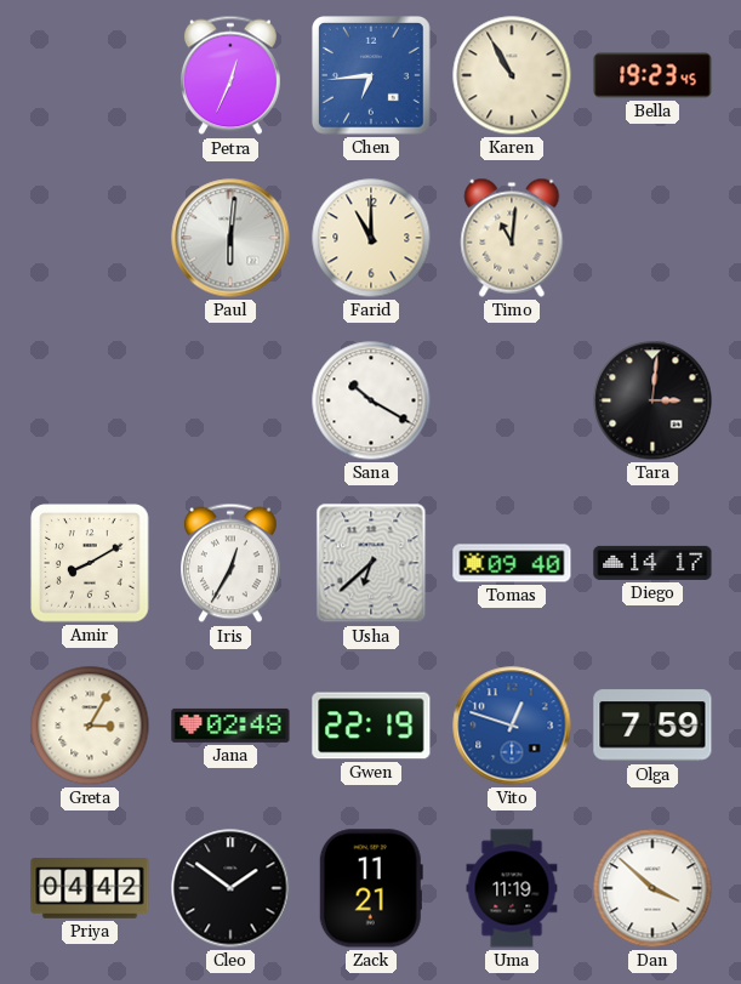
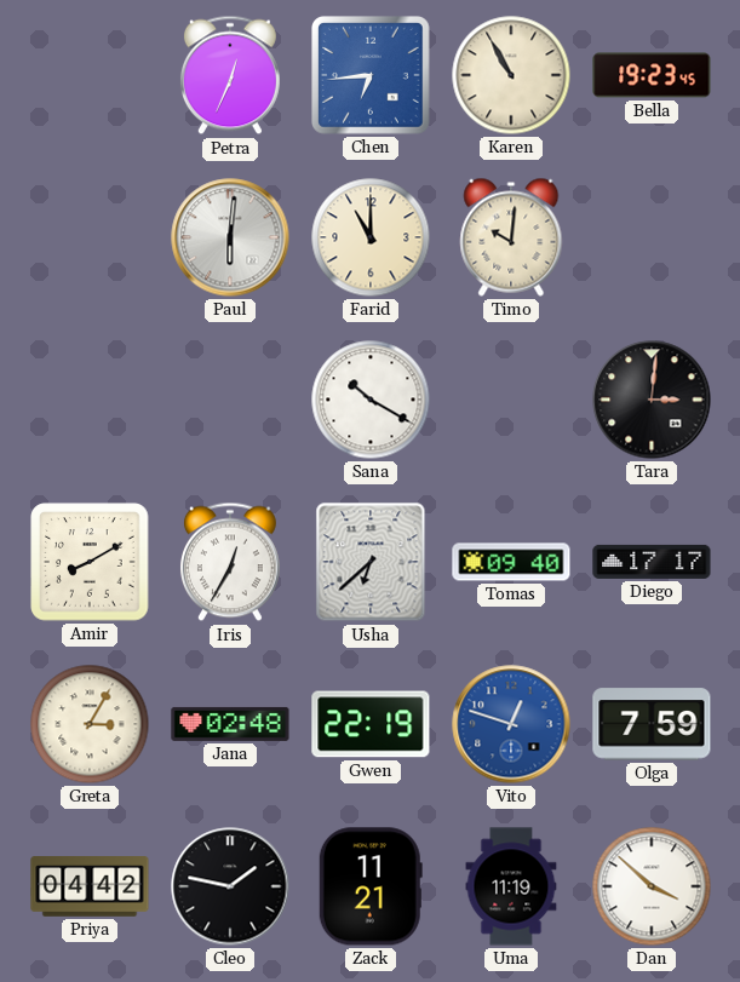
Timo: 11:01 -> 10:01 (511, 237)
Diego: 14:17 -> 17:17 (652, 562)
Cleo: 1:51 -> 1:47 (230, 886)
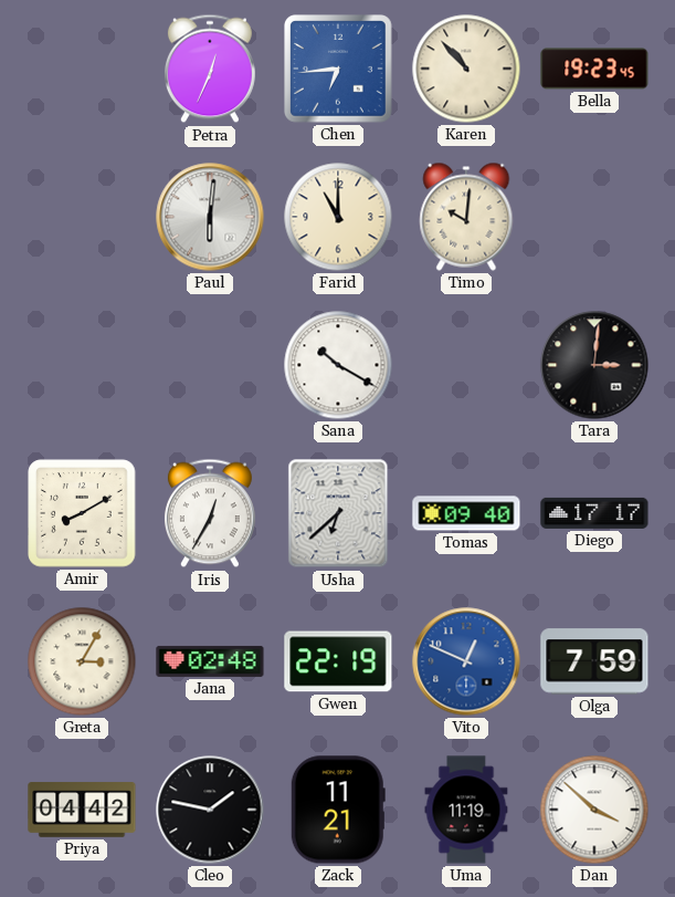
Karen: 10:55 -> 10:53 (466, 69)
Vito: 12:48 -> 12:49 (466, 661)
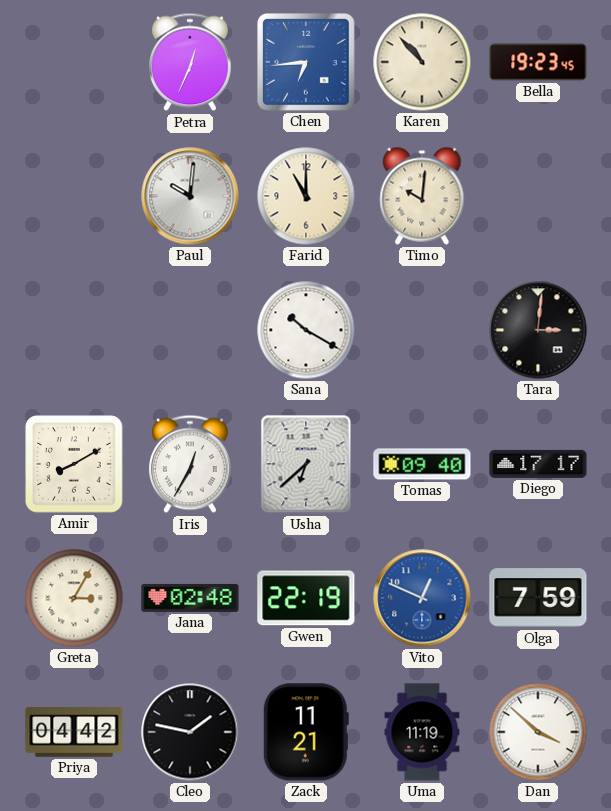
Paul: 6:01 -> 10:01 (190, 196)
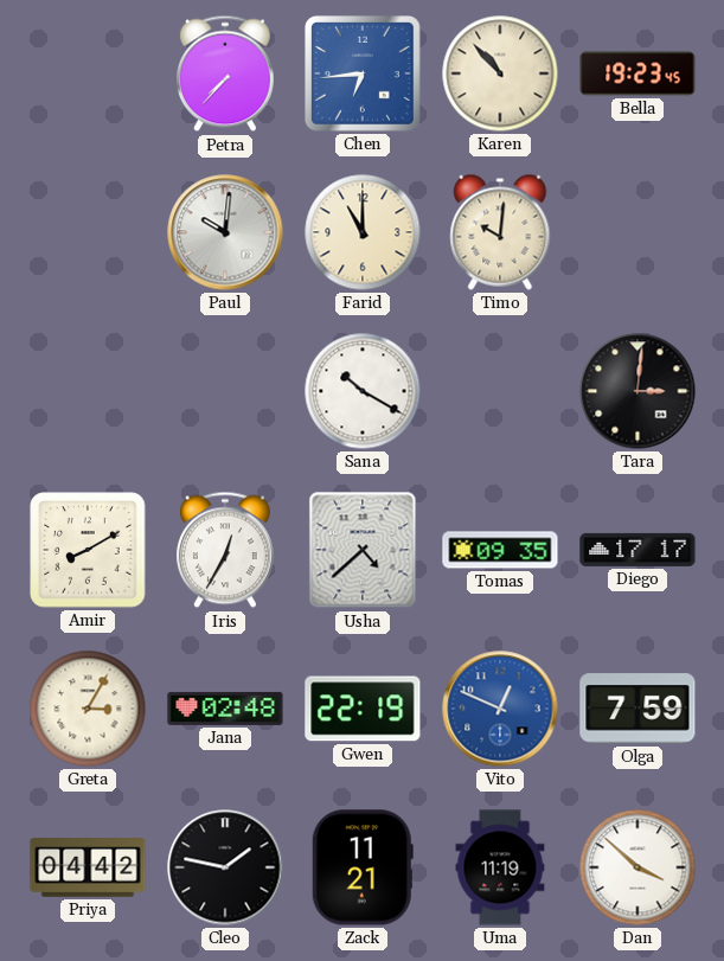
Petra: 12:34 -> 7:37 (225, 73)
Usha: 6:38 -> 4:38 (363, 550)
Tomas: 09:40 -> 09:35 (500, 550)
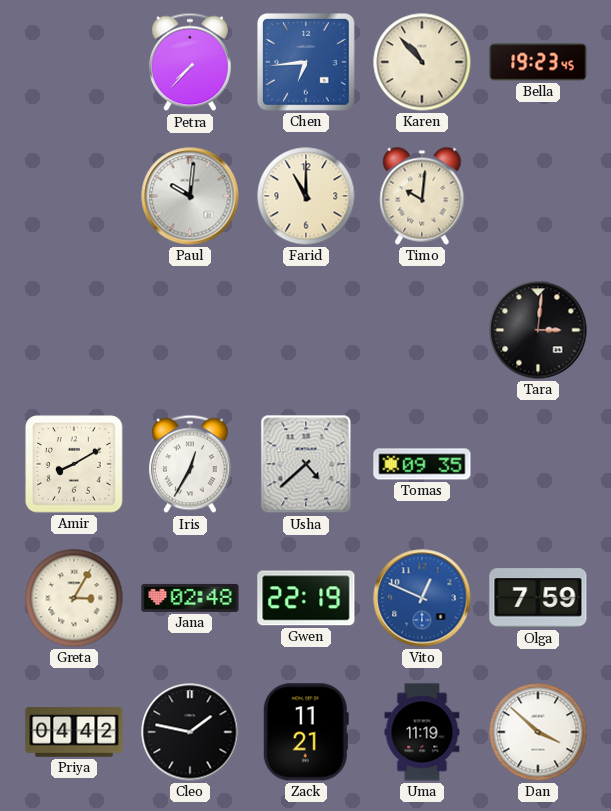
Sana: 10:20 -> none (363, 391)
Diego: 17:17 -> none (637, 550)
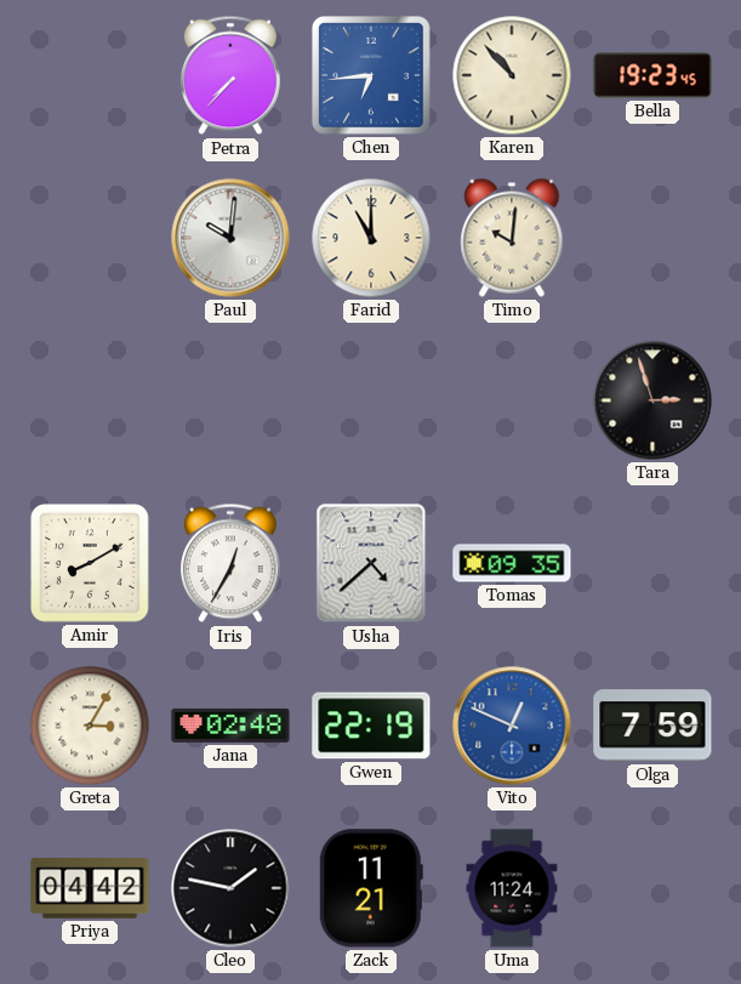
Tara: 3:01 -> 2:57 (652, 400)
Uma: 11:19 -> 11:24 (512, 888)
Dan: 3:52 -> none (538, 732)
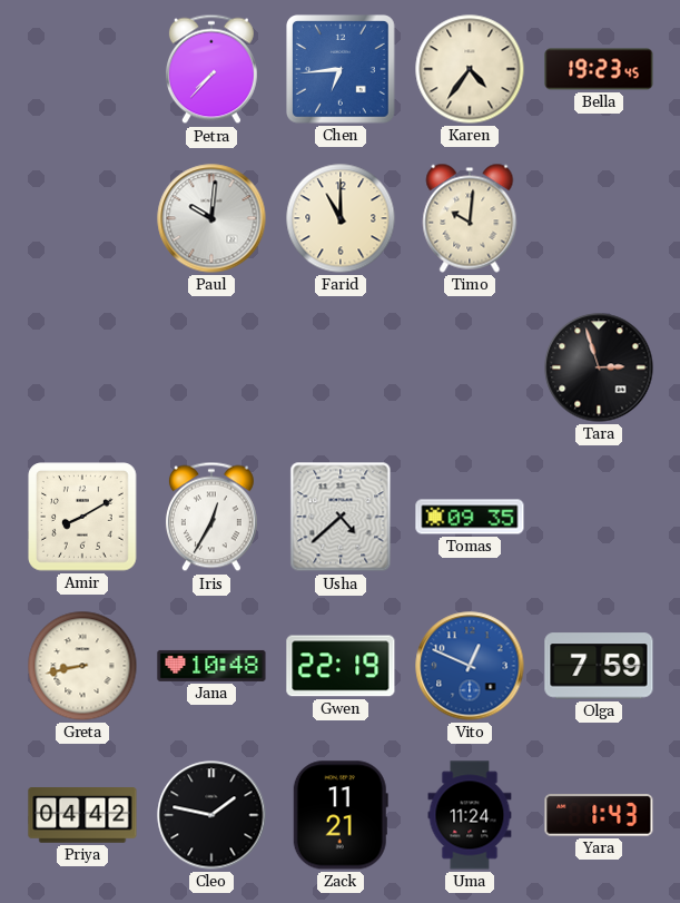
Karen: 10:53 -> 4:36 (470, 69)
Greta: 3:05 -> 8:43 (82, 666)
Jana: 02:48 -> 10:48 (211, 666)
Yara: none -> 1:43 (599, 816)
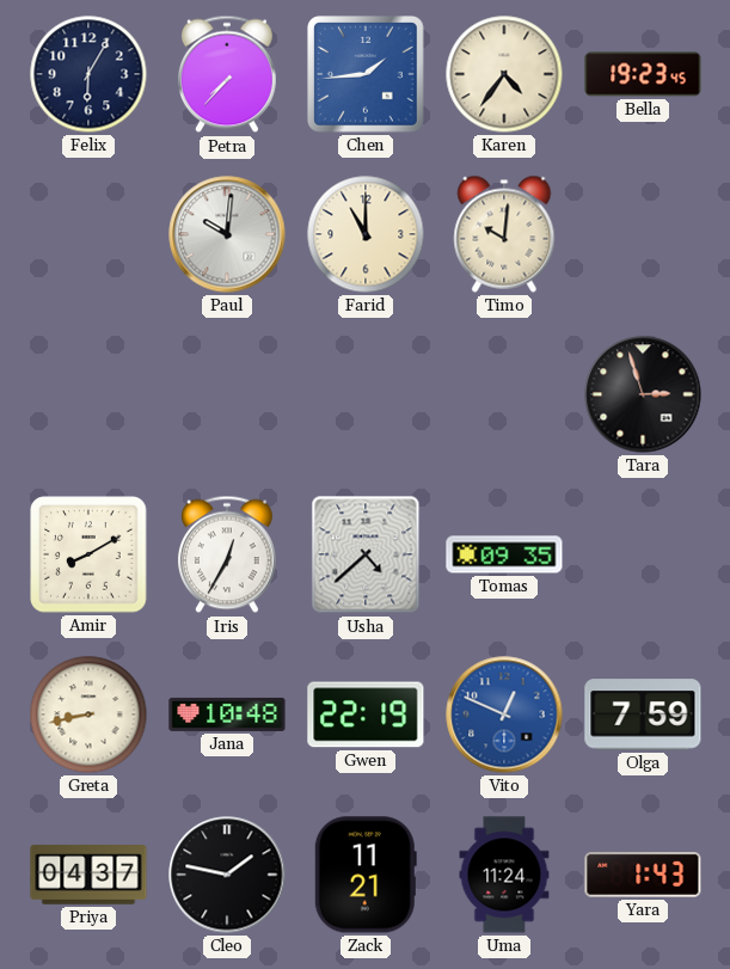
Felix: none -> 6:05 (88, 74)
Chen: 6:44 -> 1:44 (367, 75)
Priya: 04:42 -> 04:37 (88, 875)
